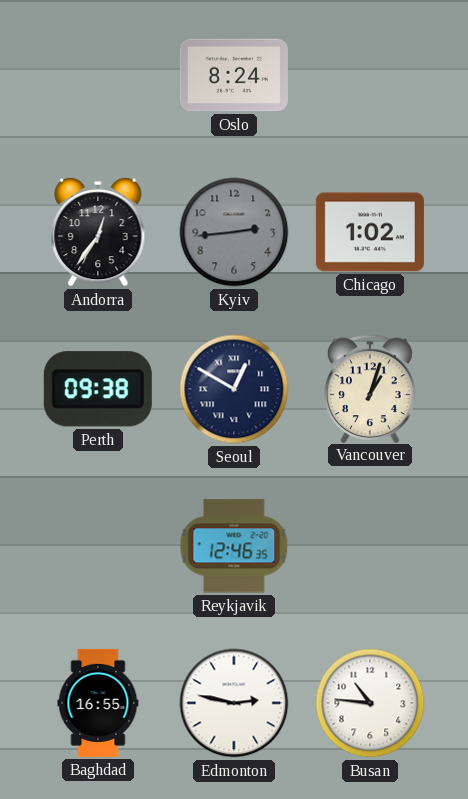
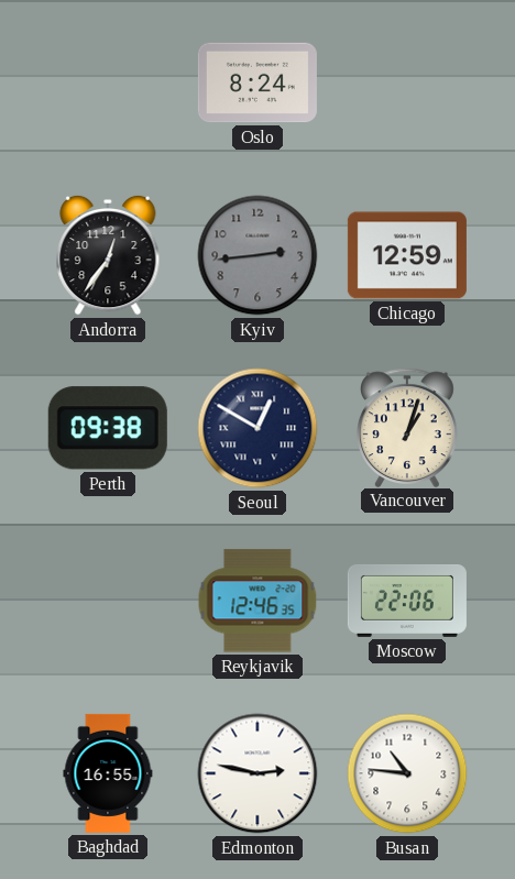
Chicago: 1:02 -> 12:59 (407, 255)
Moscow: none -> 22:06 (407, 601)
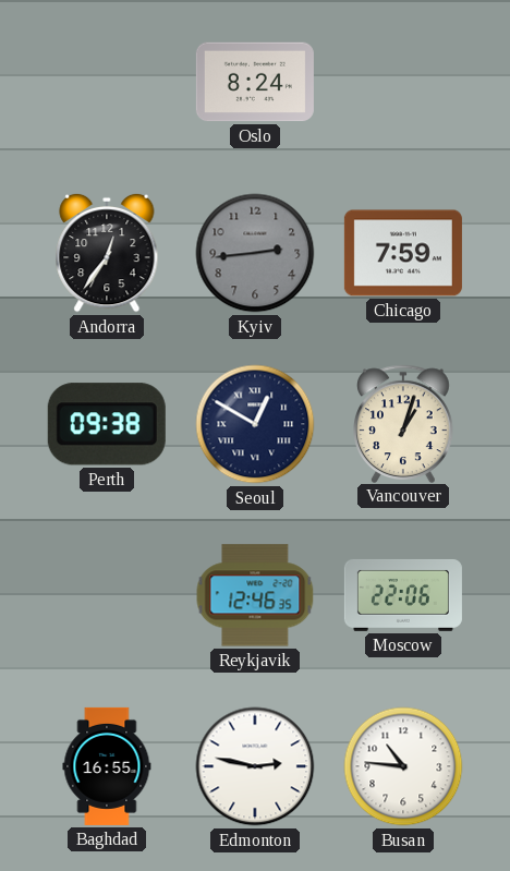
Chicago: 12:59 -> 7:59 (403, 253)
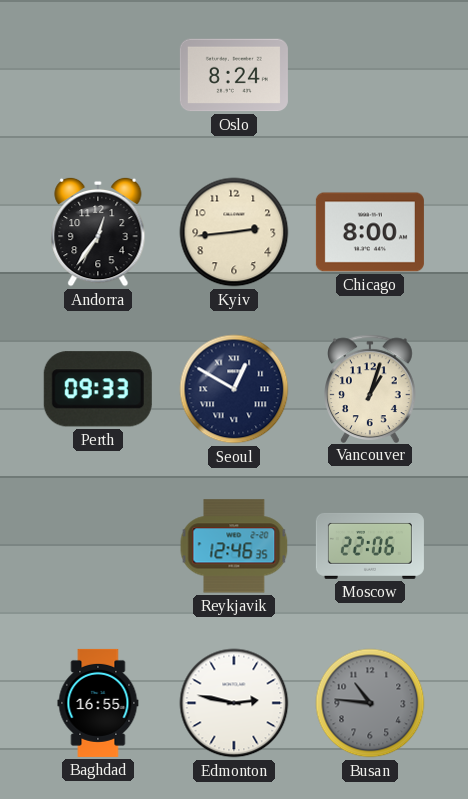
Kyiv dial: grey -> cream (234, 232)
Chicago: 7:59 -> 8:00 (370, 232)
Perth: 09:38 -> 09:33 (98, 389)
Busan dial: white -> grey (370, 703)
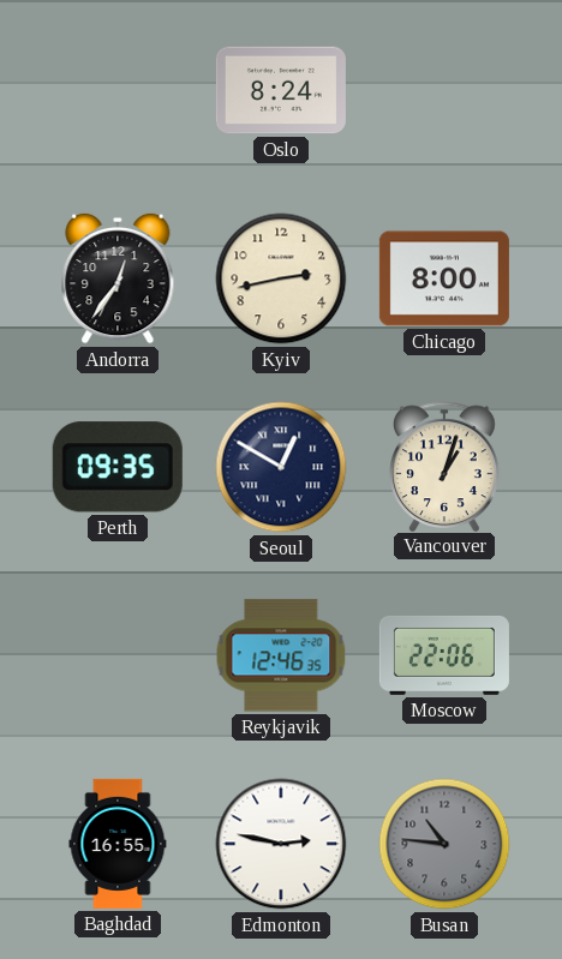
Kyiv: 2:44 -> 2:43 (281, 278)
Perth: 09:33 -> 09:35 (118, 467)
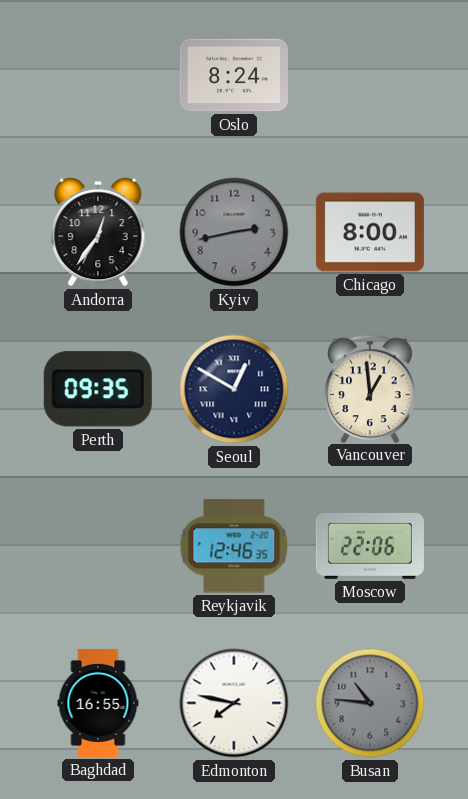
Kyiv dial: cream -> grey (234, 232)
Vancouver: 1:03 -> 12:59 (371, 388)
Edmonton: 2:47 -> 7:47 (234, 703)
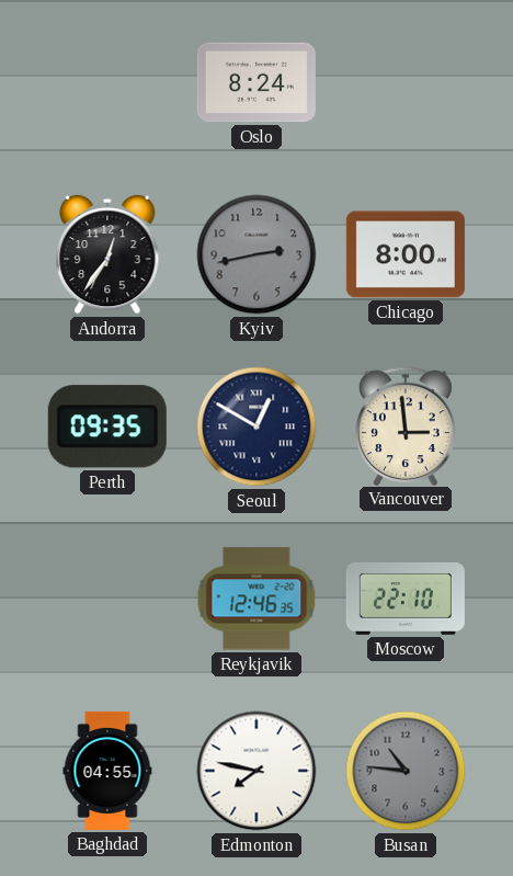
Vancouver: 12:59 -> 2:59 (407, 425)
Moscow: 22:06 -> 22:10 (406, 599)
Baghdad: 16:55 -> 04:55 (107, 771)
